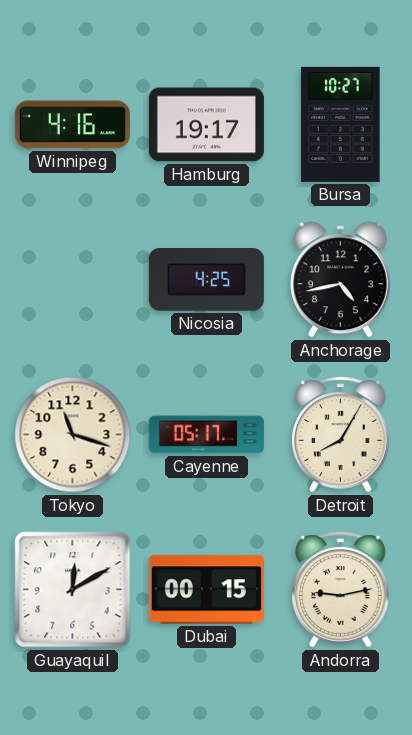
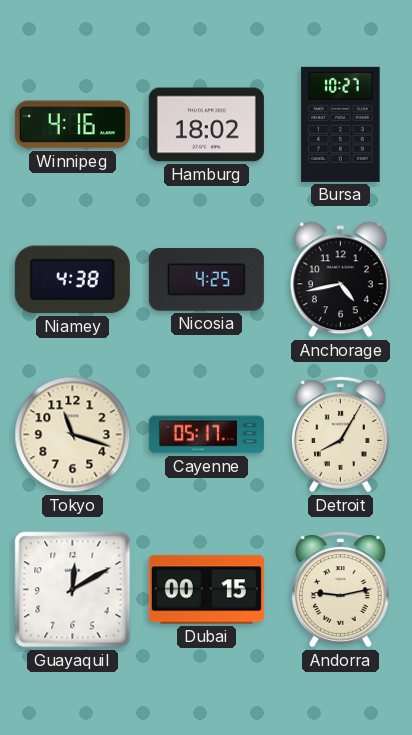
Hamburg: 19:17 -> 18:02 (206, 125)
Niamey: none -> 4:38 (72, 280)
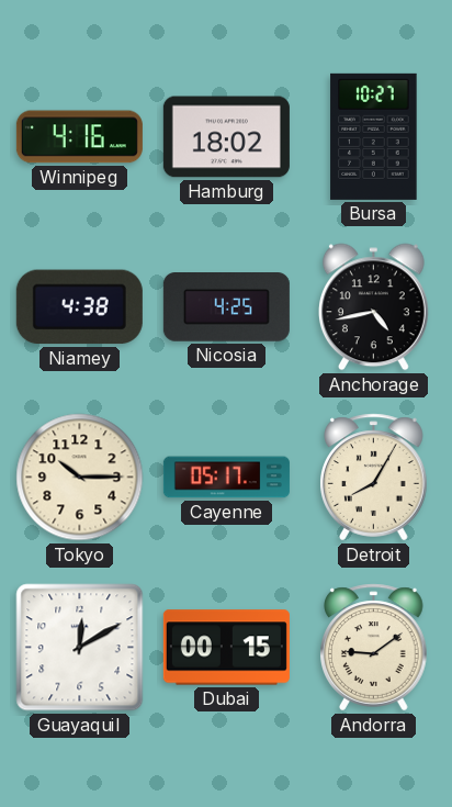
Tokyo: 11:18 -> 10:15 (80, 478)
Andorra: 9:13 -> 9:09 (374, 648)
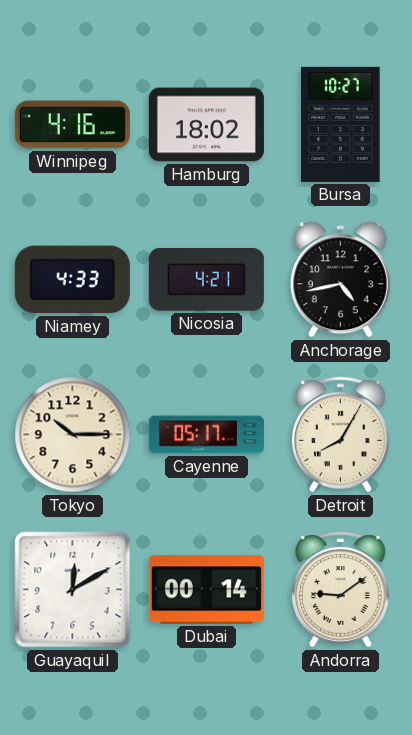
Niamey: 4:38 -> 4:33 (72, 280)
Nicosia: 4:25 -> 4:21 (206, 280)
Dubai: 00:15 -> 00:14 (206, 590)
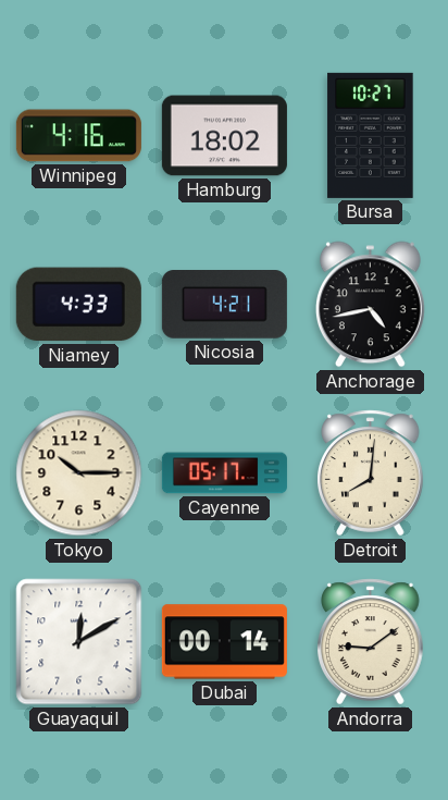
Detroit: 8:05 -> 8:01 (371, 473)
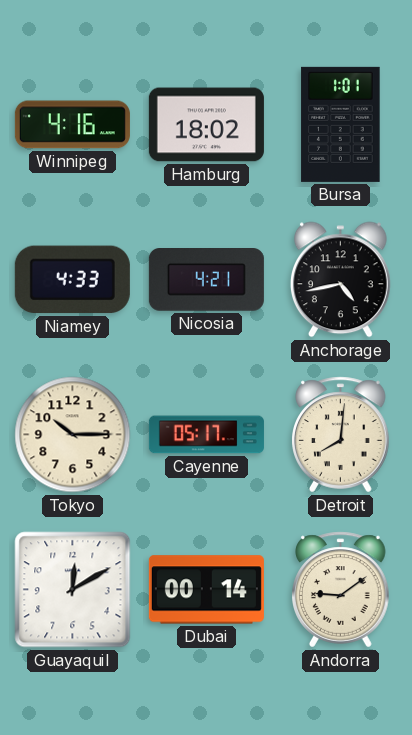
Bursa: 10:27 -> 1:01 (341, 124)
